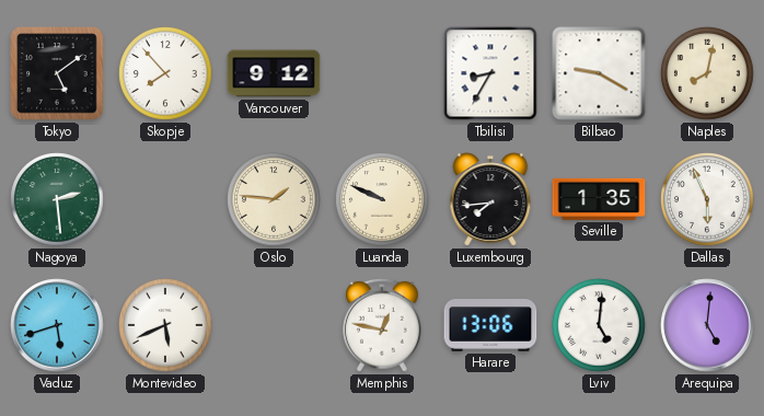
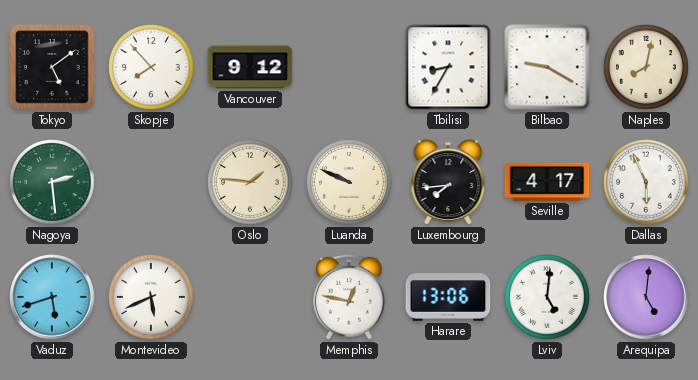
Seville: 1:35 -> 4:17 (547, 182)
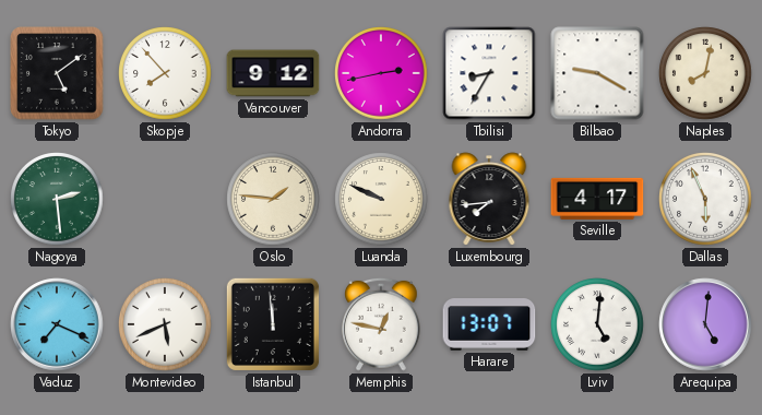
Andorra: none -> 2:43 (381, 73)
Vaduz: 5:42 -> 7:19 (57, 324)
Istanbul: none -> 11:59 (273, 324)
Harare: 13:06 -> 13:07 (489, 324)
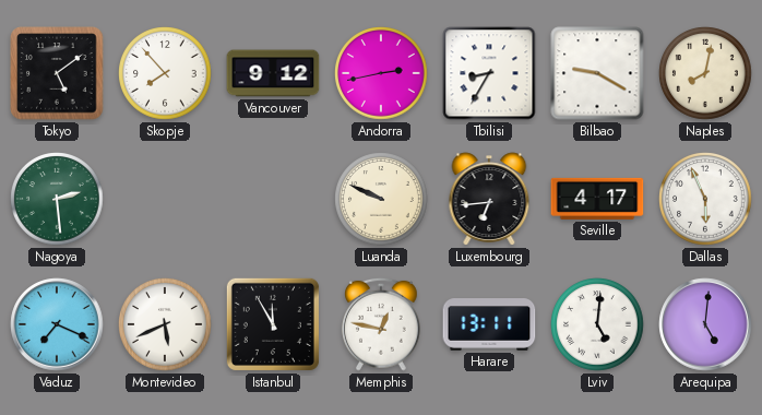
Oslo: 1:46 -> none (273, 199)
Luxembourg: 7:44 -> 6:44 (489, 199)
Istanbul: 11:59 -> 11:55 (273, 324)
Harare: 13:07 -> 13:11 (489, 324)
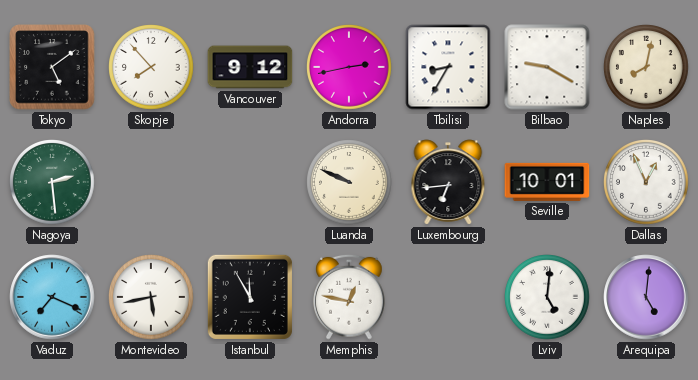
Seville: 4:17 -> 10:01 (547, 182)
Dallas: 5:56 -> 12:56 (646, 182)
Montevideo: 5:41 -> 5:43 (151, 297)
Harare: 13:11 -> none (489, 324)
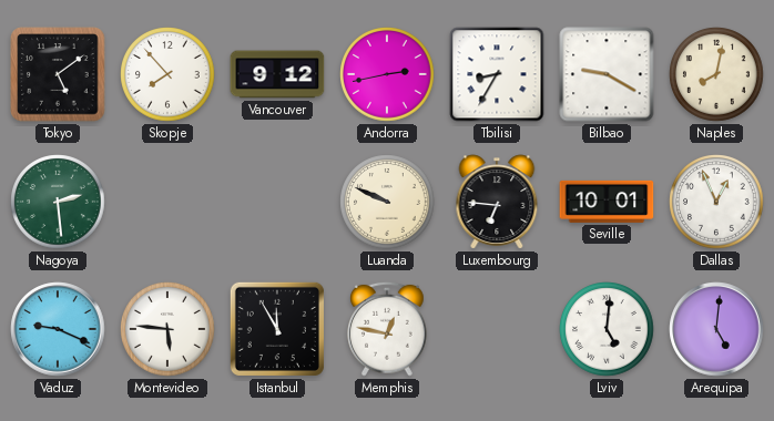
Luxembourg: 6:44 -> 6:46 (497, 202)
Vaduz: 7:19 -> 9:19 (58, 329)
Montevideo: 5:43 -> 5:46 (167, 329)
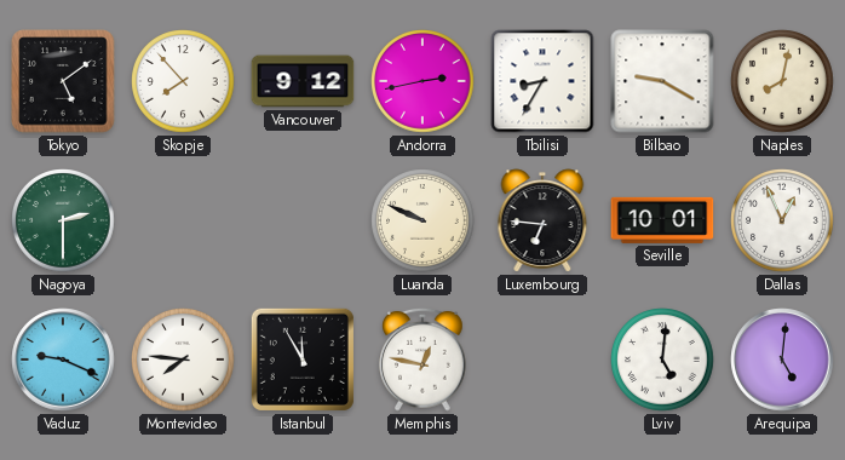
Nagoya: 2:29 -> 2:30 (63, 220)
Montevideo: 5:46 -> 7:46 (183, 360)
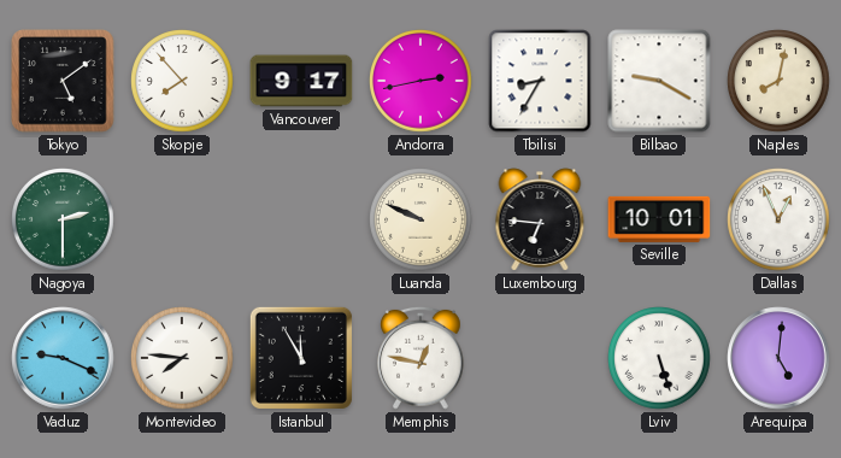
Vancouver: 9:12 -> 9:17 (301, 81)
Lviv: 5:01 -> 5:27 (659, 358)
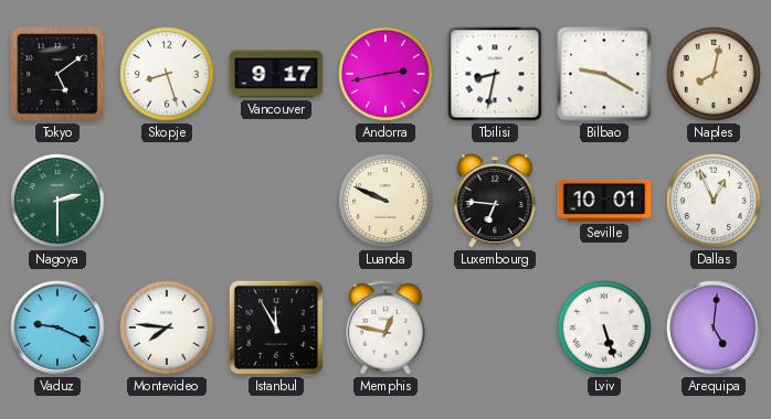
Skopje: 7:53 -> 8:27 (167, 74)
Tbilisi: 8:35 -> 8:32 (495, 74)
